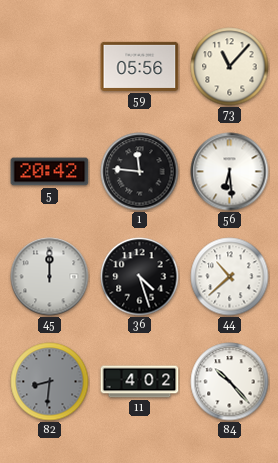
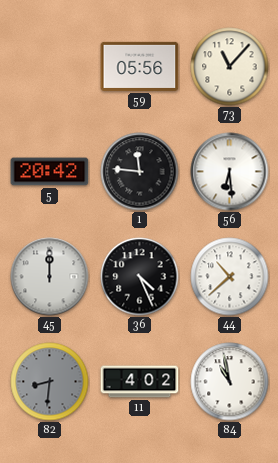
36: 4:27 -> 4:26 (140, 277)
84: 10:23 -> 10:58 (230, 382)
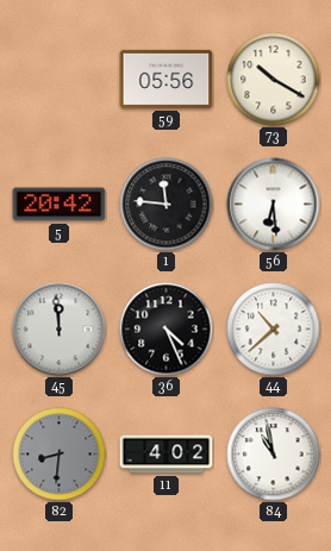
73: 11:07 -> 10:20 (274, 80)
45: 12:00 -> 11:59 (60, 330)
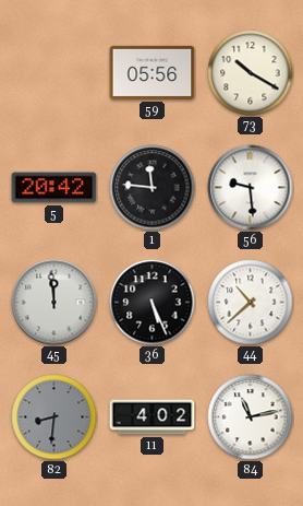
56: 6:29 -> 9:29 (251, 188)
36: 4:26 -> 5:26 (153, 303)
84: 10:58 -> 11:13 (251, 417)
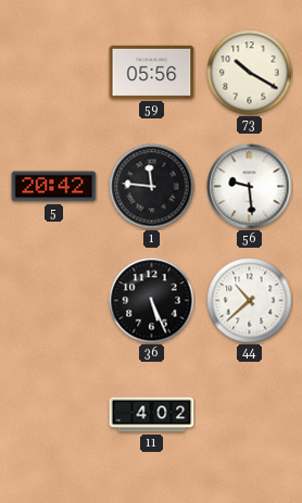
45: 11:59 -> none (54, 303)
82: 8:31 -> none (54, 417)
84: 11:13 -> none (251, 417)
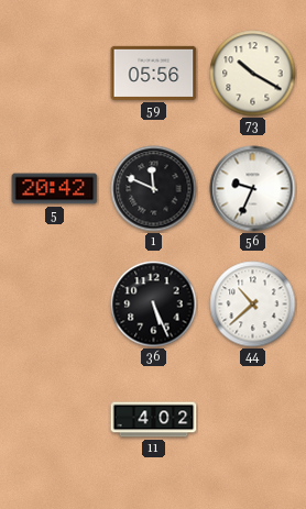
1: 11:46 -> 11:49 (154, 189)
56: 9:29 -> 9:34 (253, 189)
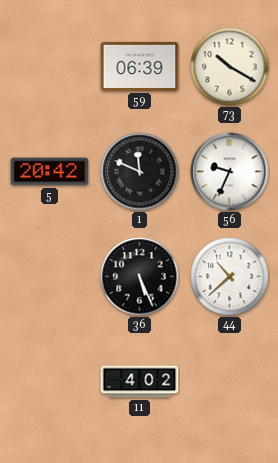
59: 05:56 -> 06:39 (140, 66)
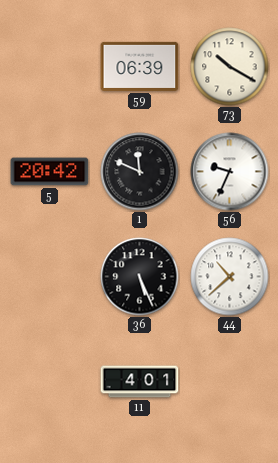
11: 4:02 -> 4:01 (140, 382)
